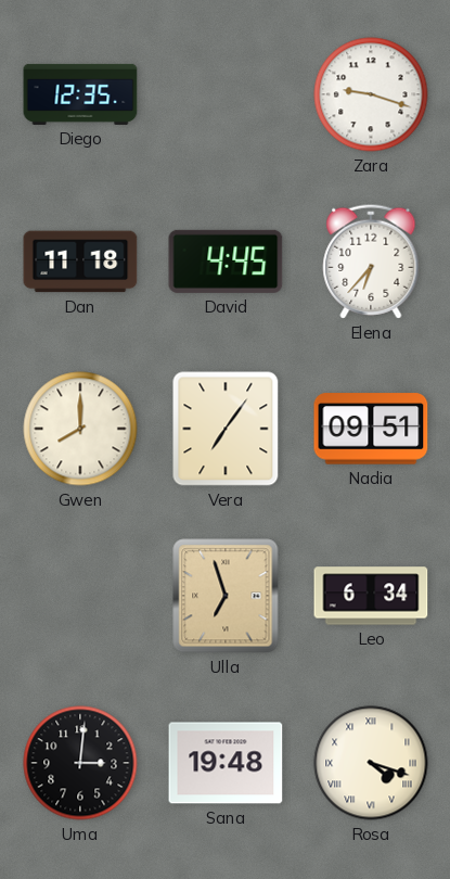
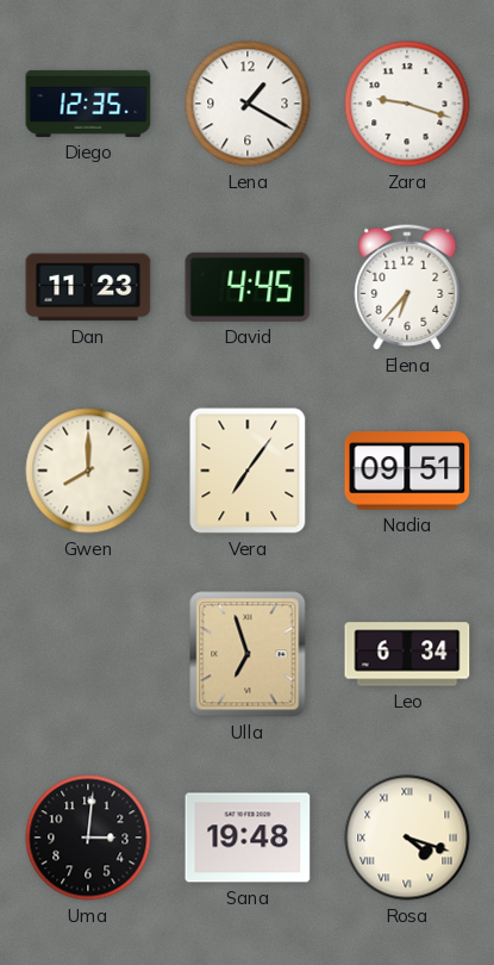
Lena: none -> 1:20 (248, 104)
Dan: 11:18 -> 11:23 (88, 287)
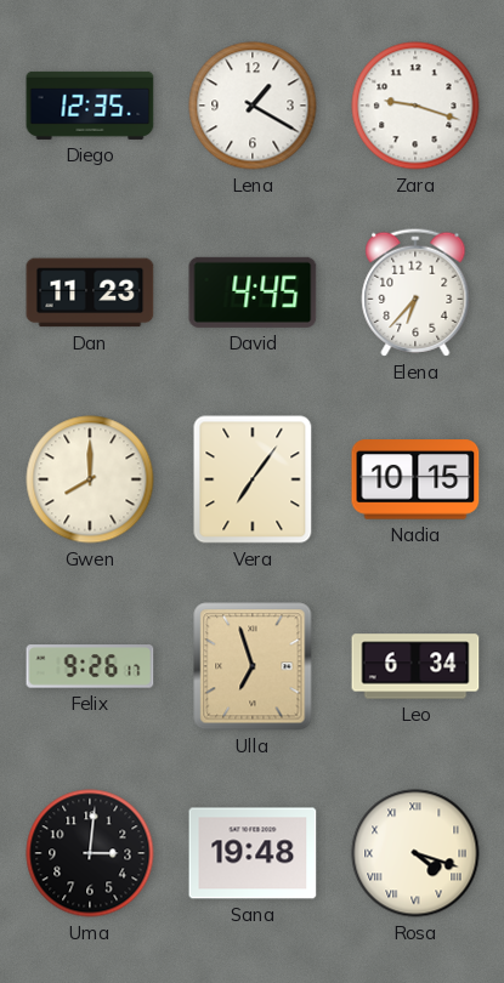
Nadia: 09:51 -> 10:15 (415, 479)
Felix: none -> 9:26 (90, 666)
